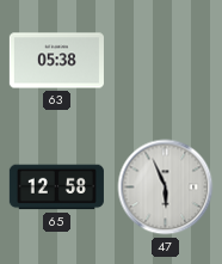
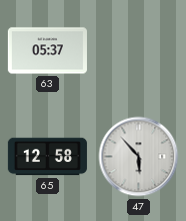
63: 05:38 -> 05:37 (47, 51)
47: 5:56 -> 5:53 (139, 157)
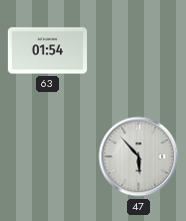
63: 05:37 -> 01:54 (47, 51)
65: 12:58 -> none (47, 157)
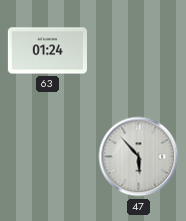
63: 01:54 -> 01:24 (47, 51)
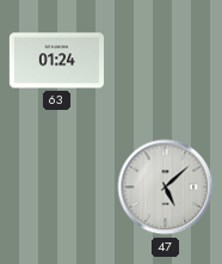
47: 5:53 -> 5:08 (166, 188)
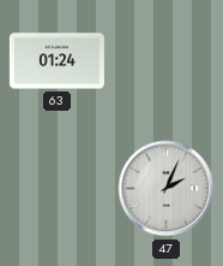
47: 5:08 -> 2:04 (167, 189)
